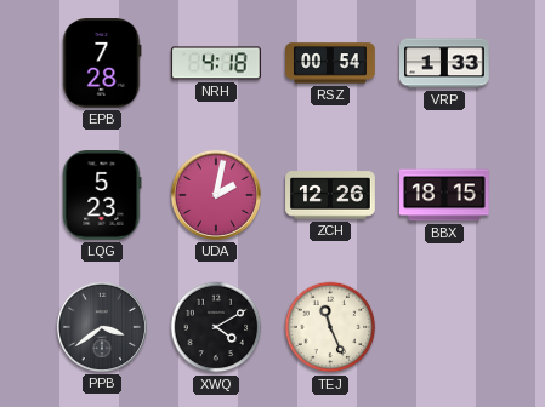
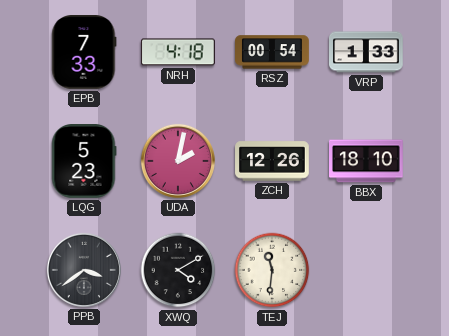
EPB: 7:28 -> 7:33 (84, 53)
BBX: 18:15 -> 18:10 (367, 161)
TEJ: 11:26 -> 11:31 (272, 270)
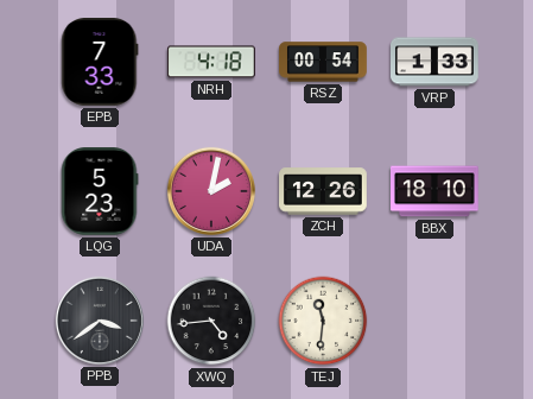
XWQ: 4:10 -> 4:44 (211, 321)
